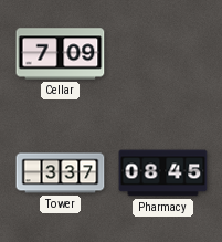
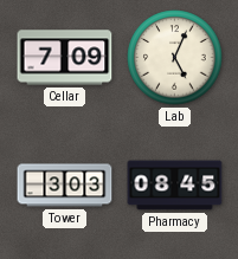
Lab: none -> 5:04 (175, 58)
Tower: 3:37 -> 3:03 (65, 186)
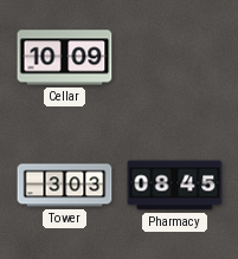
Cellar: 7:09 -> 10:09 (65, 58)
Lab: 5:04 -> none (175, 58)
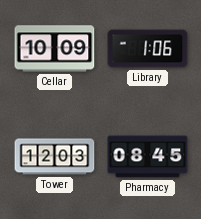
Library: none -> 1:06 (148, 49)
Tower: 3:03 -> 12:03 (55, 157)
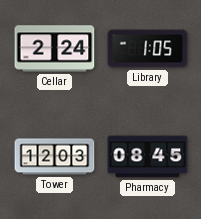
Cellar: 10:09 -> 2:24 (55, 49)
Library: 1:06 -> 1:05 (148, 49)
